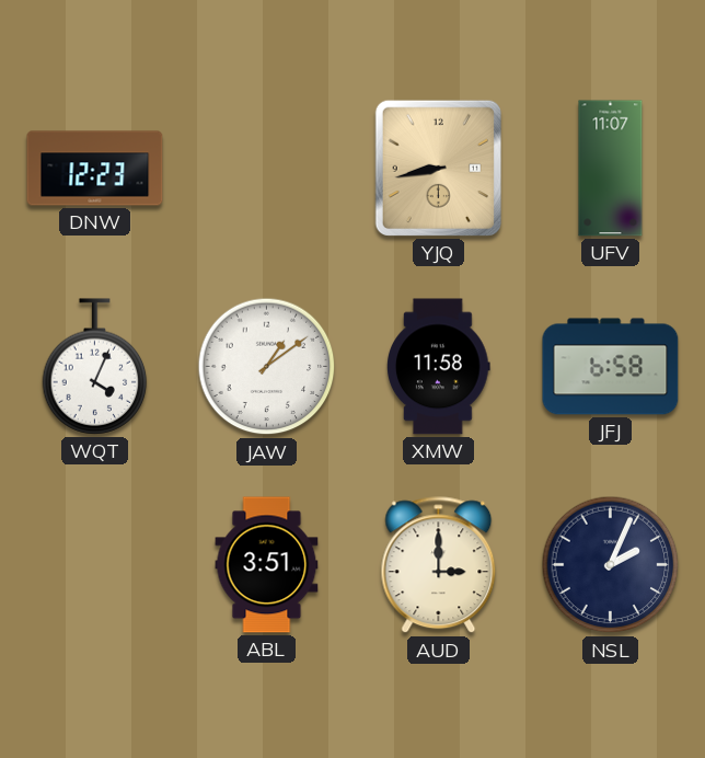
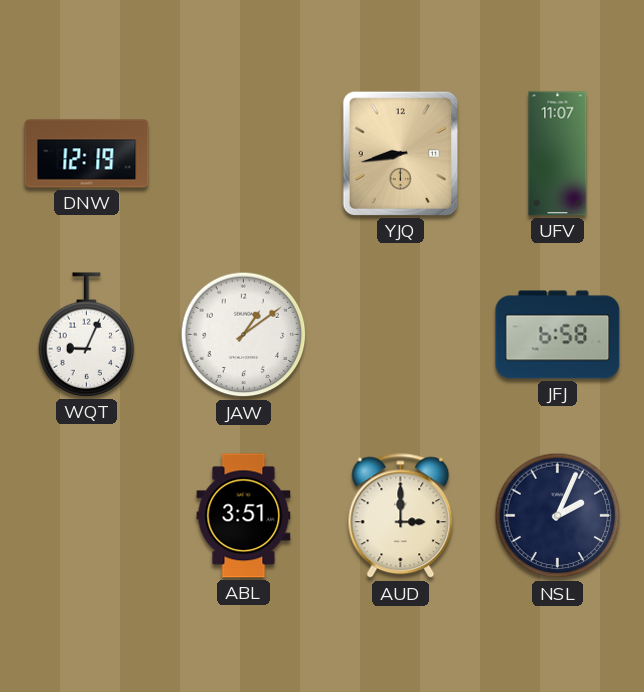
DNW: 12:23 -> 12:19 (87, 154)
WQT: 4:04 -> 9:04 (87, 335)
XMW: 11:58 -> none (439, 367)
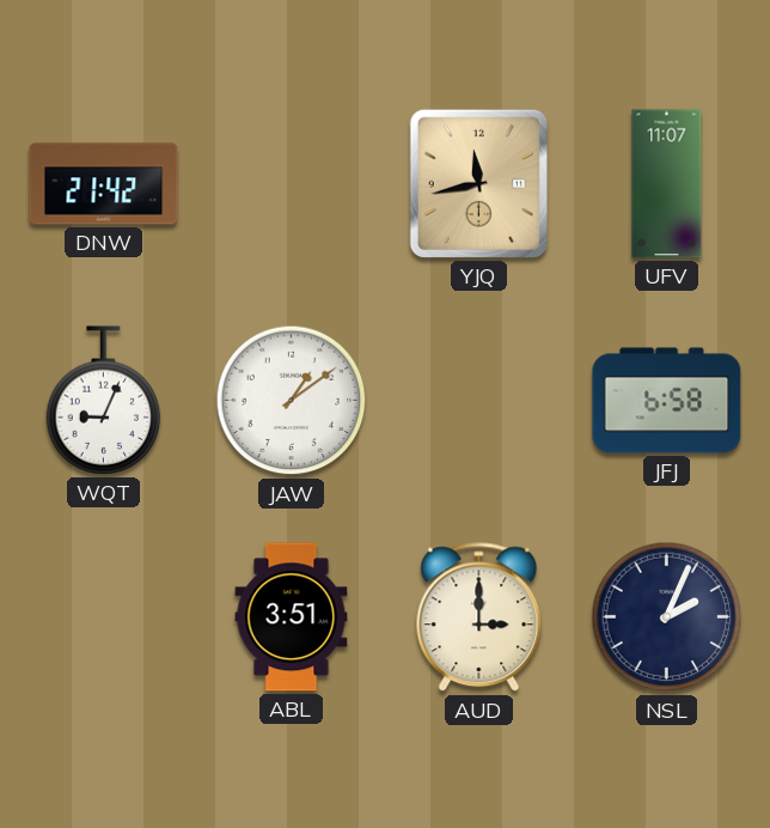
DNW: 12:19 -> 21:42 (104, 184)
YJQ: 8:43 -> 11:43 (478, 183)
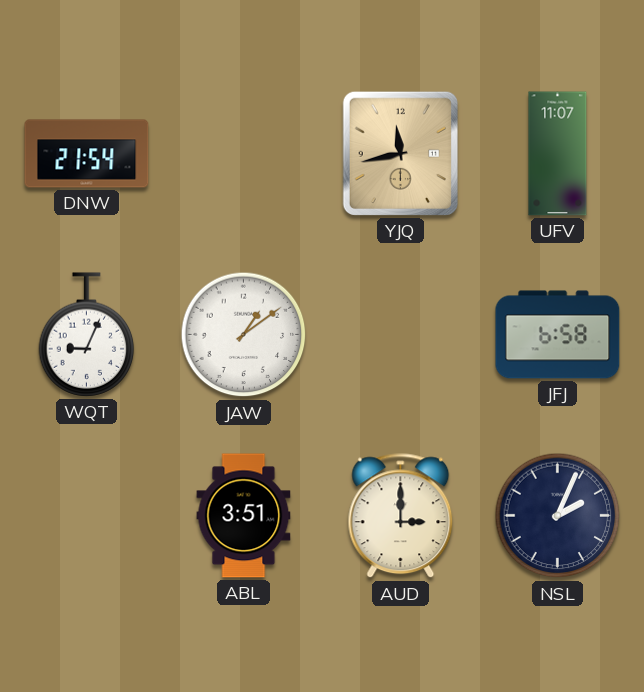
DNW: 21:42 -> 21:54 (87, 154)
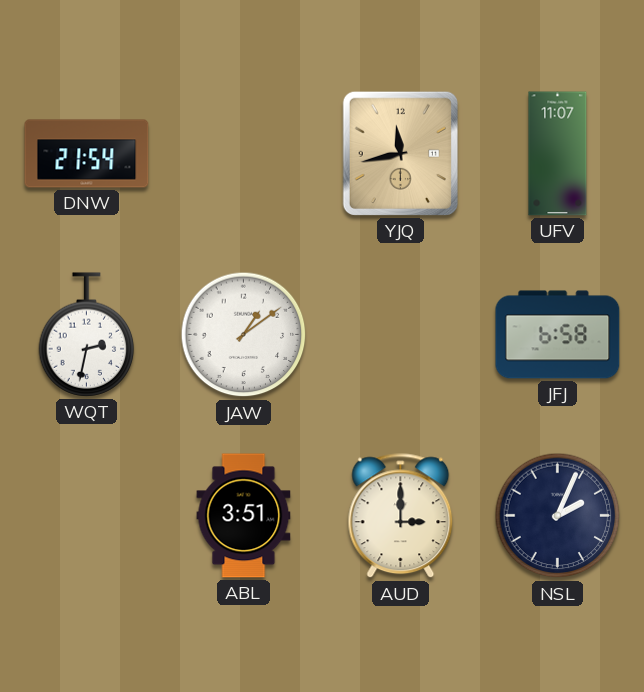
WQT: 9:04 -> 2:32 (87, 335)
